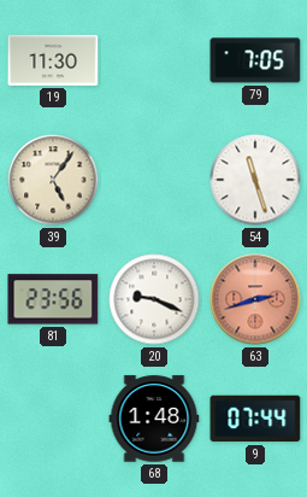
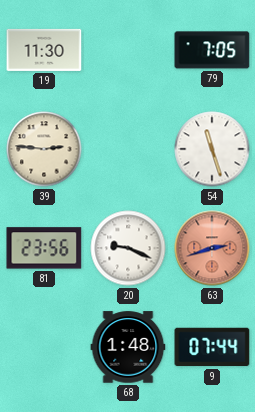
39: 5:06 -> 2:46 (44, 149)
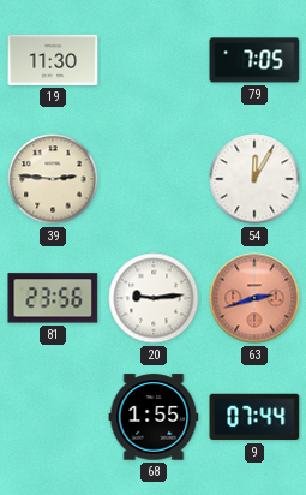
54: 11:27 -> 12:05 (254, 179)
20: 9:19 -> 9:14 (154, 298)
68: 1:48 -> 1:55 (154, 417)
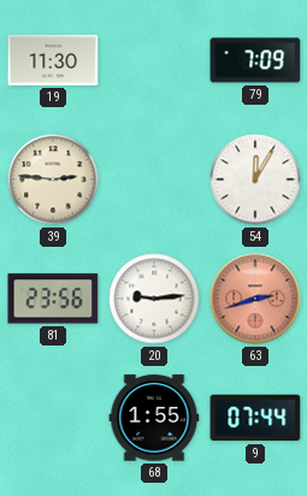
79: 7:05 -> 7:09 (255, 60)
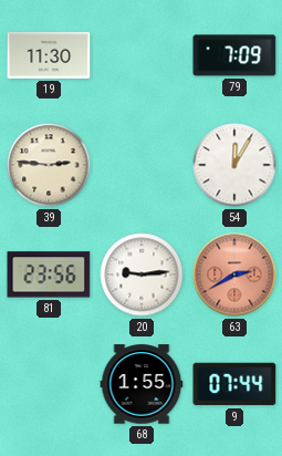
63: 2:42 -> 2:40 (234, 274)
